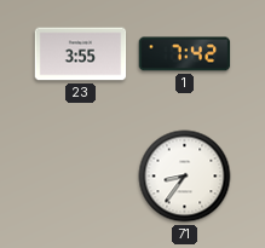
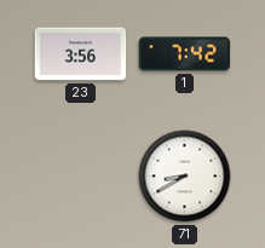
23: 3:55 -> 3:56 (81, 54)
71: 8:36 -> 8:40 (185, 177)
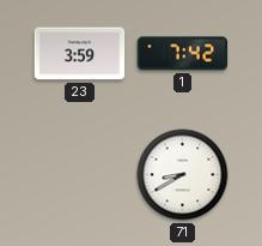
23: 3:56 -> 3:59 (80, 54)
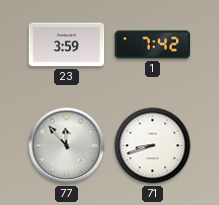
77: none -> 11:53 (67, 146)
71: 8:40 -> 8:42 (153, 146)
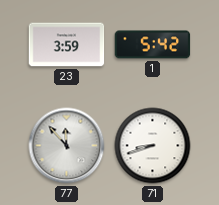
1: 7:42 -> 5:42 (153, 45)
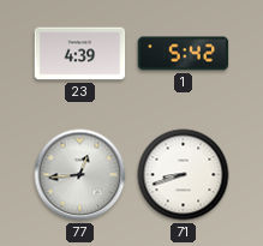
23: 3:59 -> 4:39 (80, 54)
77: 11:53 -> 12:44 (80, 175)
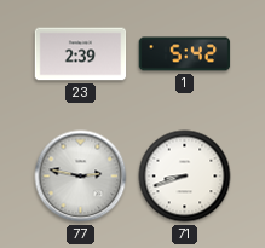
23: 4:39 -> 2:39 (81, 54)
77: 12:44 -> 2:47 (81, 177)
